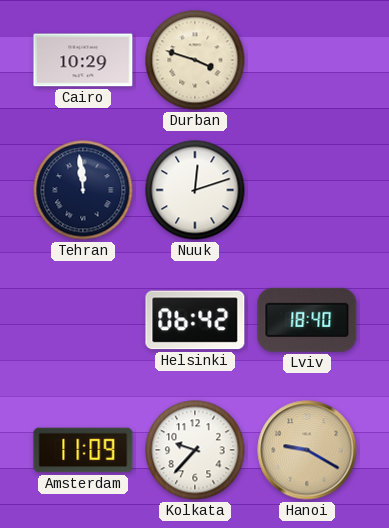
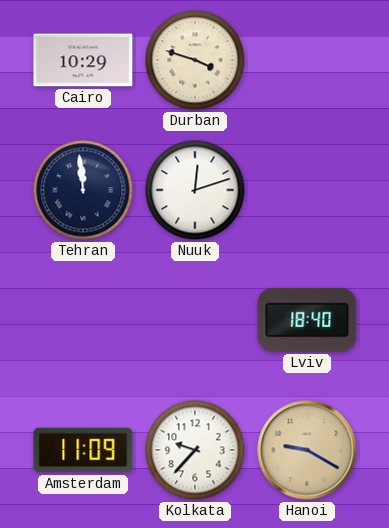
Helsinki: 06:42 -> none (195, 320)
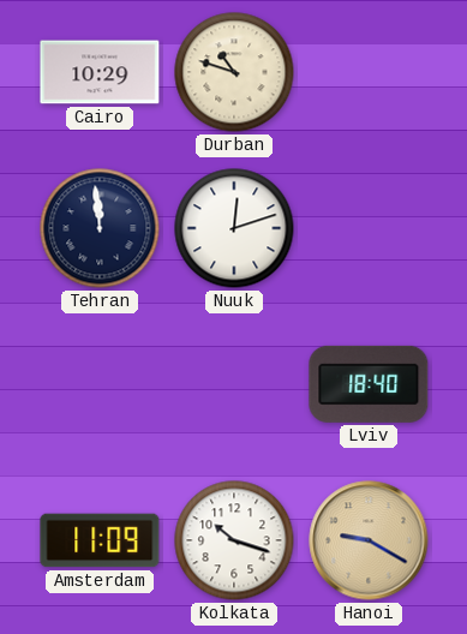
Durban: 3:48 -> 10:48 (234, 72)
Kolkata: 9:37 -> 10:18 (234, 540)
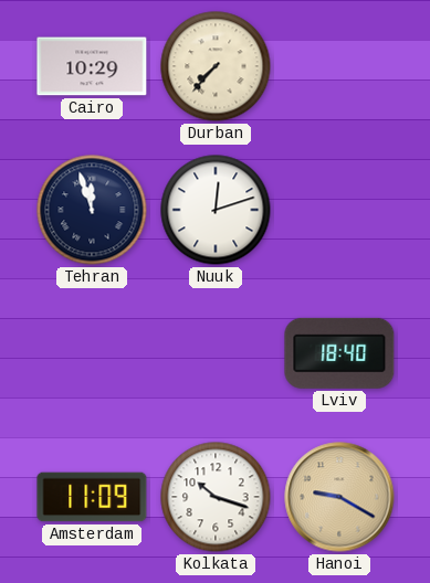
Durban: 10:48 -> 7:37 (216, 66)
Tehran: 11:59 -> 11:57 (92, 210)
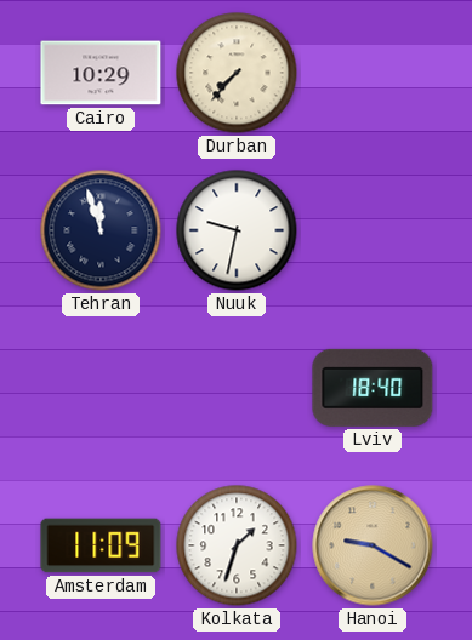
Nuuk: 12:12 -> 9:32 (237, 230)
Kolkata: 10:18 -> 1:33 (237, 545)
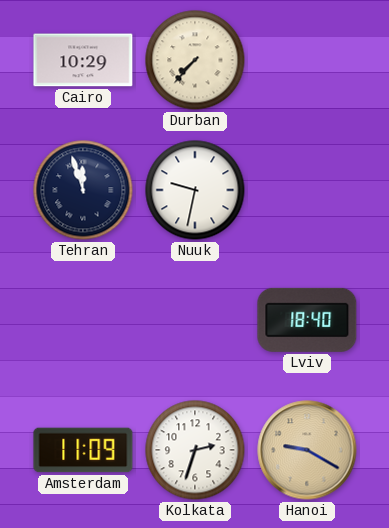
Kolkata: 1:33 -> 2:33 (195, 450)
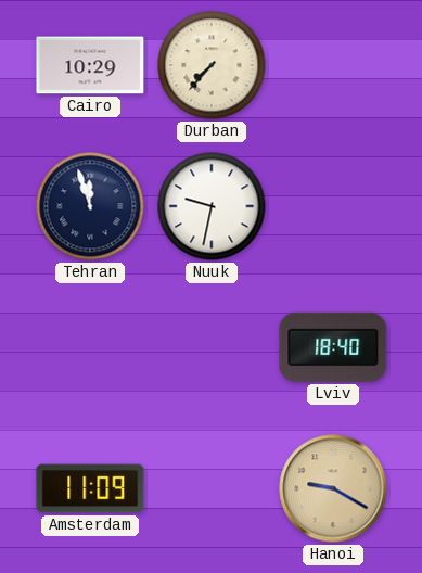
Kolkata: 2:33 -> none (195, 450)
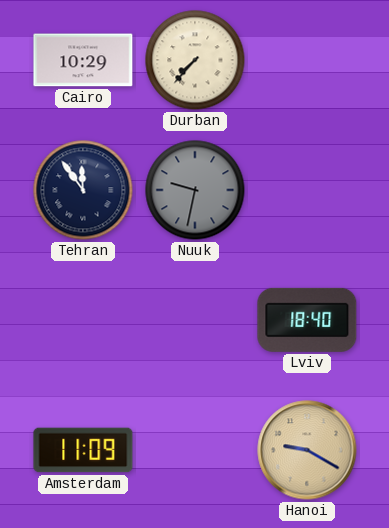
Tehran: 11:57 -> 11:54 (83, 190)
Nuuk dial: white -> grey (195, 190)
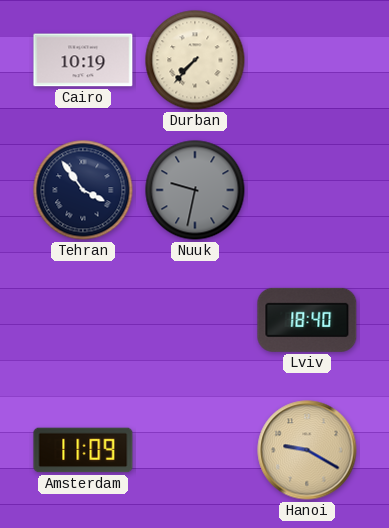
Cairo: 10:29 -> 10:19 (83, 60)
Tehran: 11:54 -> 3:54 (83, 190)
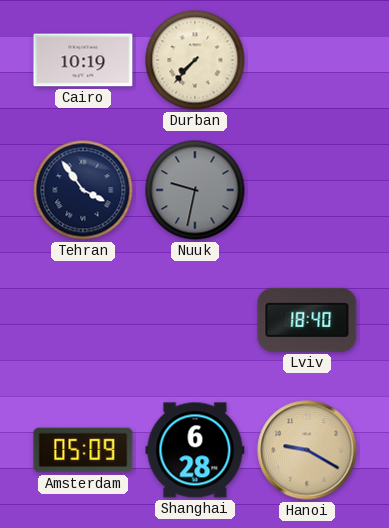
Amsterdam: 11:09 -> 05:09 (83, 450)
Shanghai: none -> 6:28 (195, 450)
